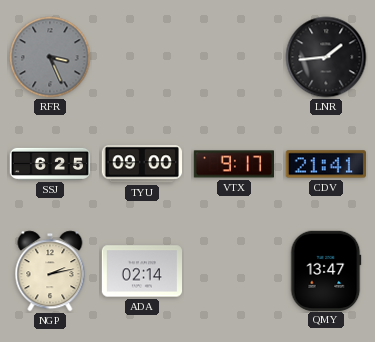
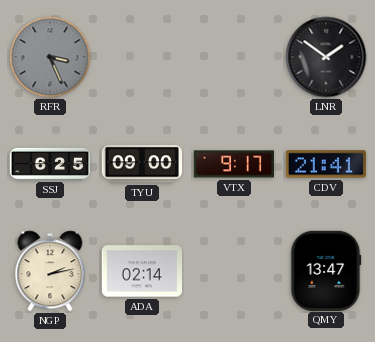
LNR: 1:44 -> 1:51 (326, 57)
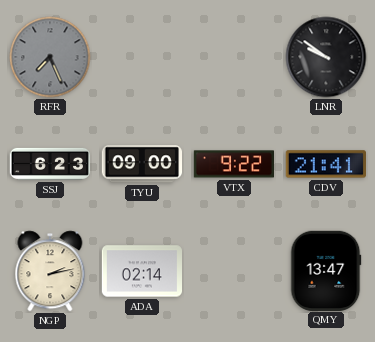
RFR: 3:26 -> 7:26 (50, 57)
LNR: 1:51 -> 9:51 (326, 57)
SSJ: 6:25 -> 6:23 (50, 164)
VTX: 9:17 -> 9:22 (233, 164)
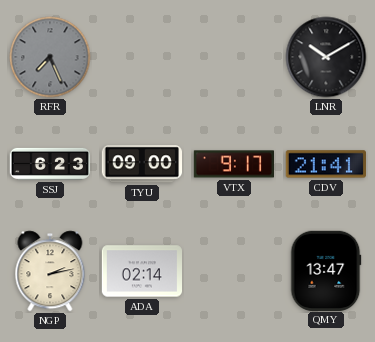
LNR: 9:51 -> 10:10 (326, 57)
VTX: 9:22 -> 9:17 (233, 164)
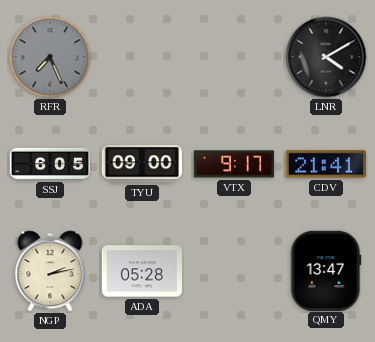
LNR: 10:10 -> 4:10 (326, 57)
SSJ: 6:23 -> 6:05 (50, 164)
ADA: 02:14 -> 05:28 (141, 271)
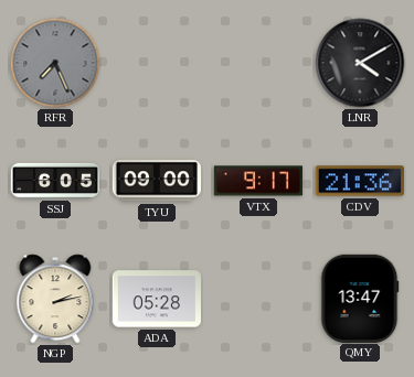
CDV: 21:41 -> 21:36 (359, 181)
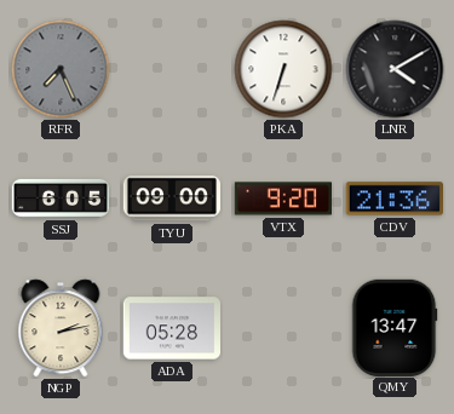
PKA: none -> 6:33 (283, 69)
VTX: 9:17 -> 9:20 (282, 199)
